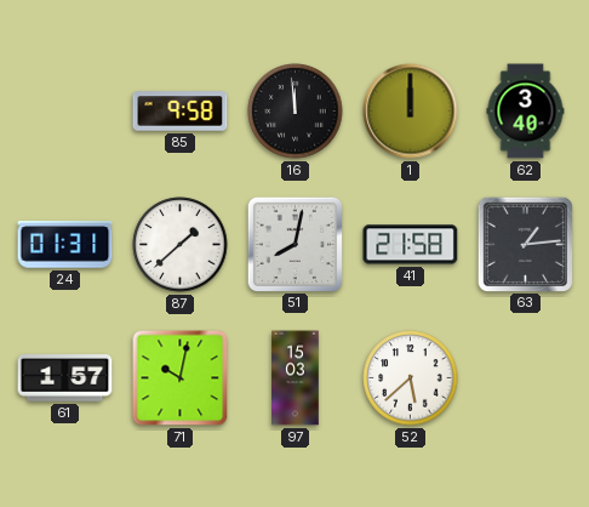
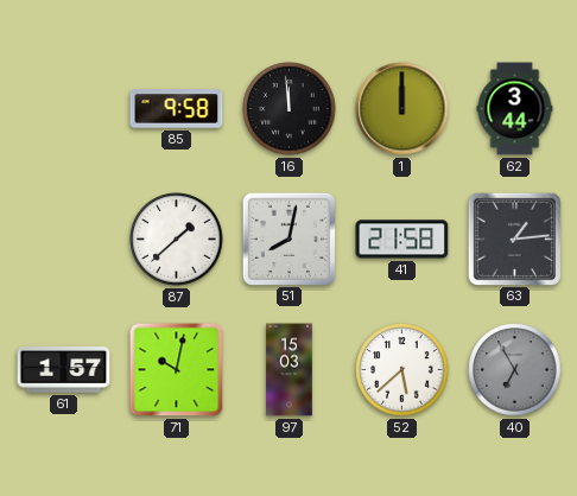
62: 3:40 -> 3:44 (515, 109)
24: 01:31 -> none (65, 245)
40: none -> 6:55 (515, 370)
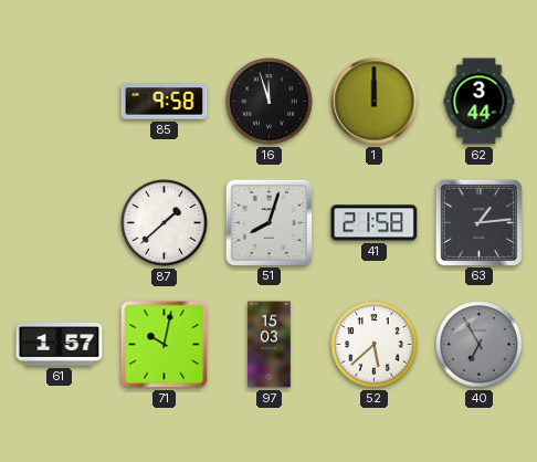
16: 11:59 -> 11:57 (270, 102)
51: 8:02 -> 8:03 (268, 222)
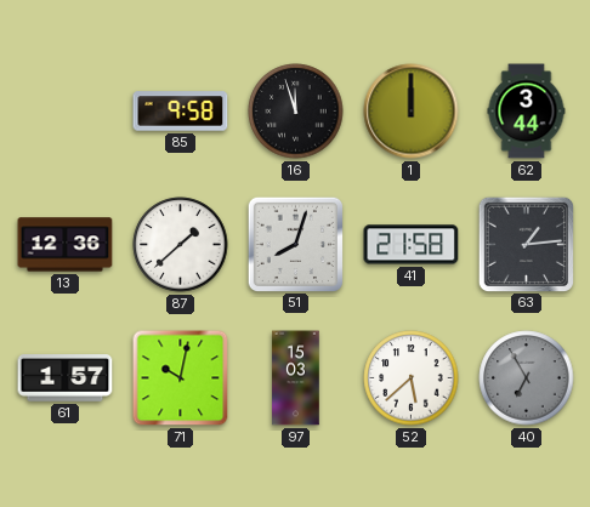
13: none -> 12:36 (66, 245)
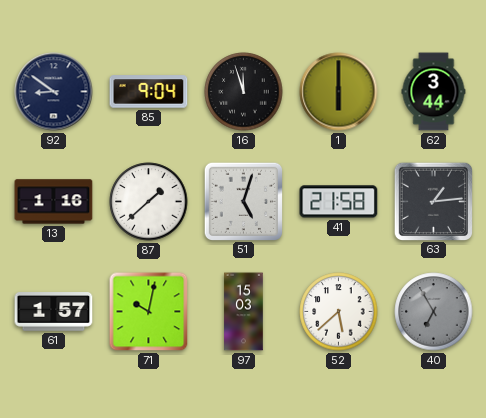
92: none -> 8:51 (54, 92)
85: 9:58 -> 9:04 (149, 92)
1: 12:00 -> 6:00 (339, 92)
13: 12:36 -> 1:16 (54, 202)
51: 8:03 -> 5:03 (243, 201)
